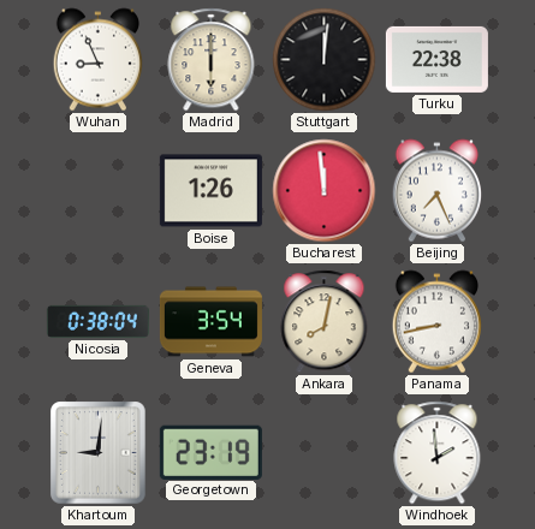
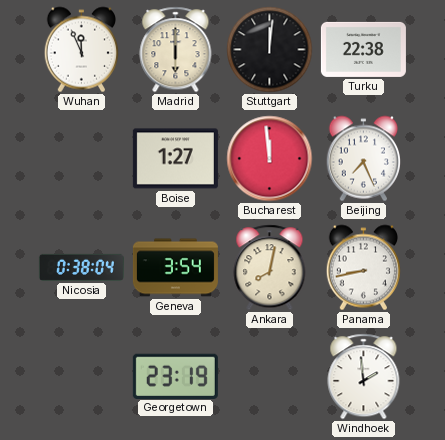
Wuhan: 8:56 -> 11:56 (81, 50)
Boise: 1:26 -> 1:27 (175, 159)
Khartoum: 9:01 -> none (99, 453)
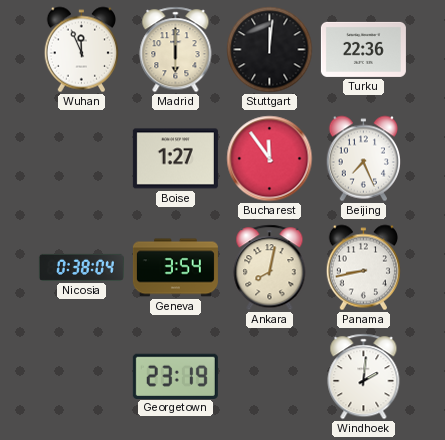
Turku: 22:38 -> 22:36 (363, 49)
Bucharest: 11:59 -> 11:54 (270, 159)
Windhoek: 1:59 -> 2:01 (364, 377)
